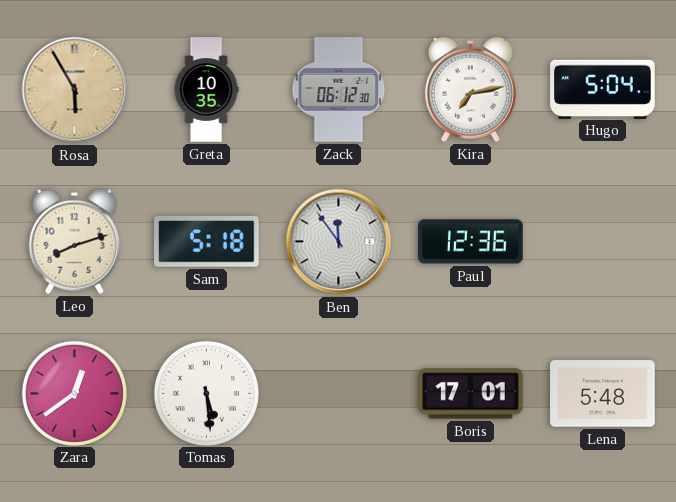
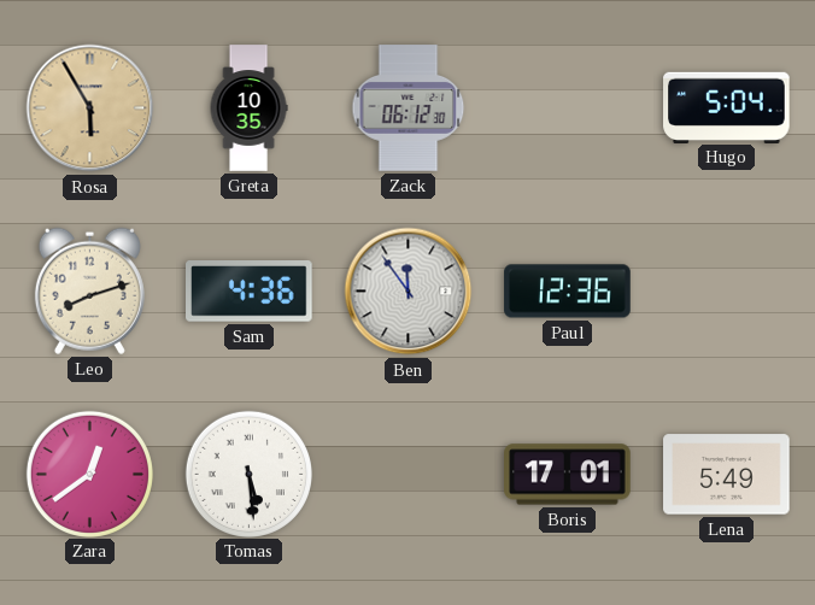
Kira: 7:13 -> none (470, 89)
Sam: 5:18 -> 4:36 (250, 292)
Lena: 5:48 -> 5:49 (727, 475)
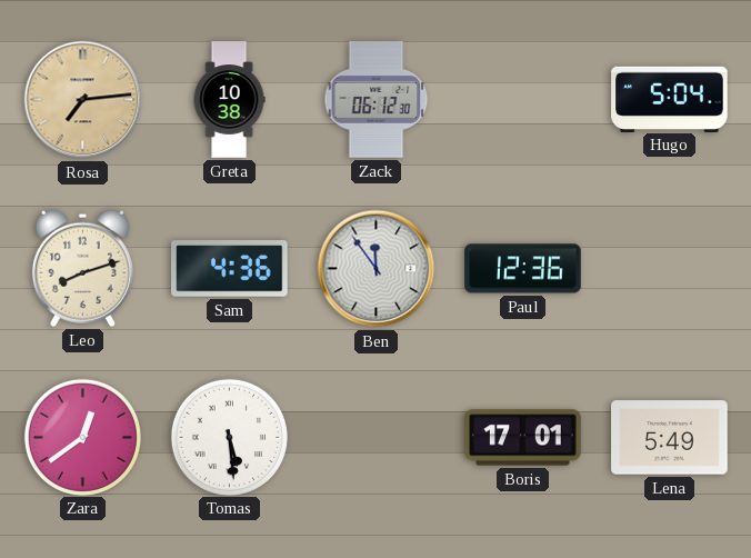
Rosa: 5:55 -> 7:14 (83, 100)
Greta: 10:35 -> 10:38 (229, 100)
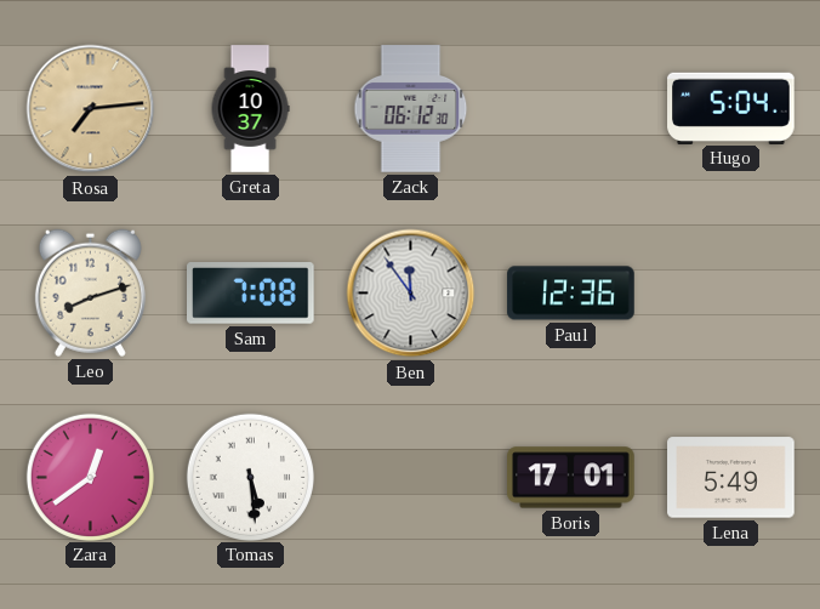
Greta: 10:38 -> 10:37 (250, 109)
Sam: 4:36 -> 7:08 (251, 294)
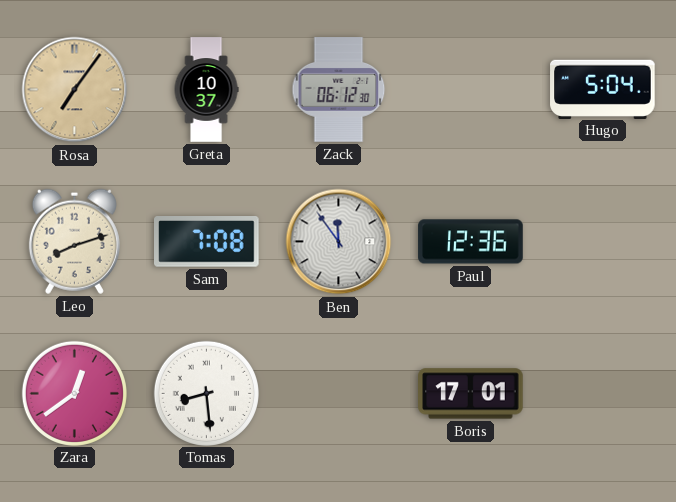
Rosa: 7:14 -> 7:06 (75, 90)
Tomas: 5:29 -> 8:29 (206, 393)
Lena: 5:49 -> none (731, 478)
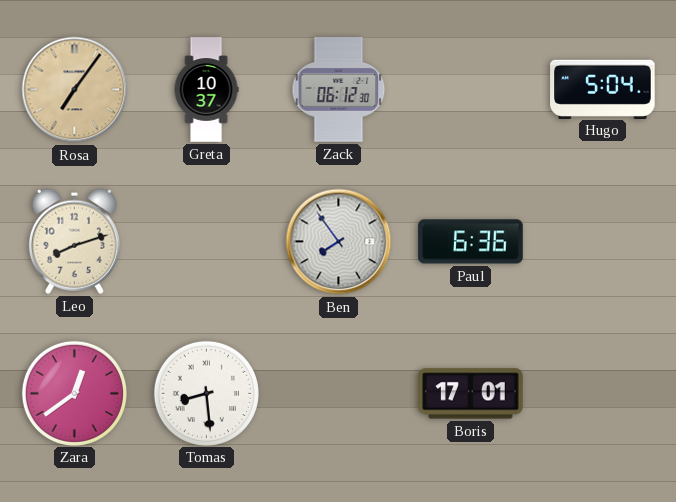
Sam: 7:08 -> none (207, 242)
Ben: 11:54 -> 7:54 (339, 242)
Paul: 12:36 -> 6:36 (471, 242)
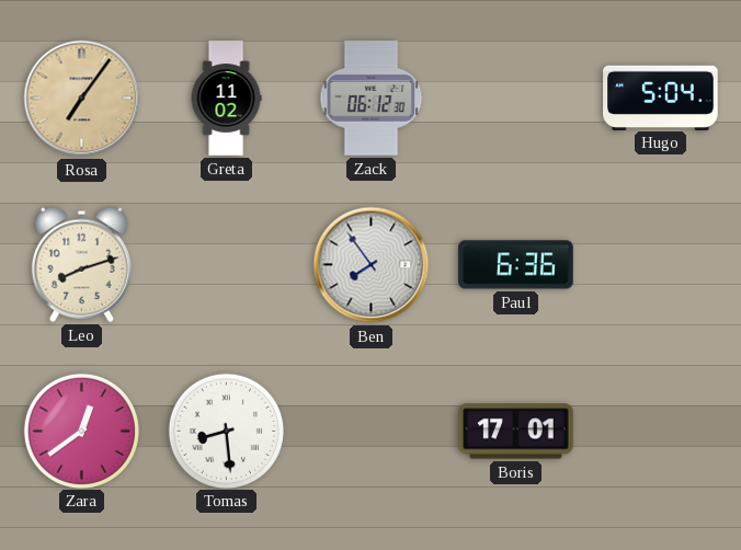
Greta: 10:37 -> 11:02 (226, 99)
